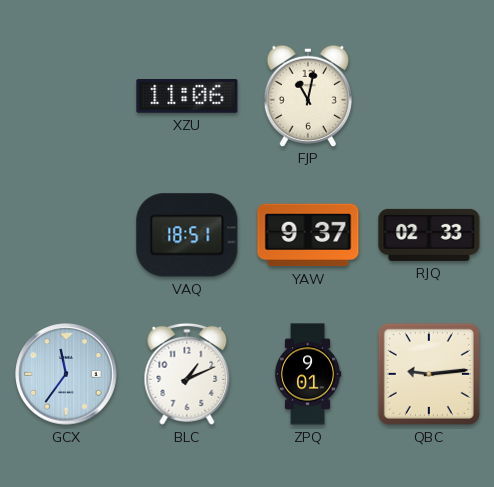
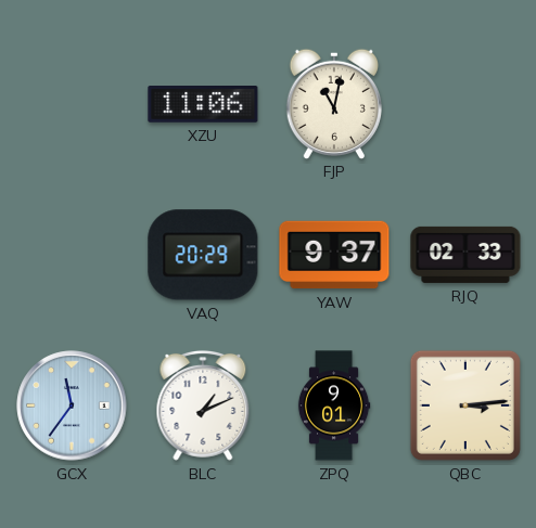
VAQ: 18:51 -> 20:29 (203, 255)
QBC: 9:14 -> 3:14 (465, 405)
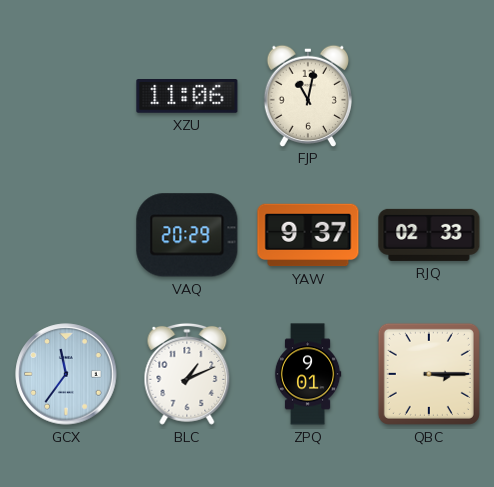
QBC: 3:14 -> 3:15 (429, 374)
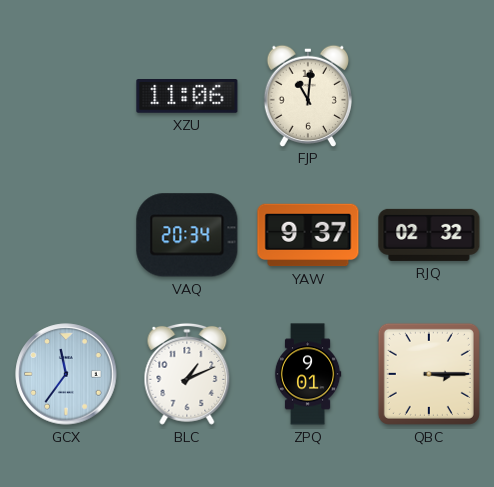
FJP: 11:02 -> 11:01 (307, 95)
VAQ: 20:29 -> 20:34 (187, 235)
RJQ: 02:33 -> 02:32 (429, 235)
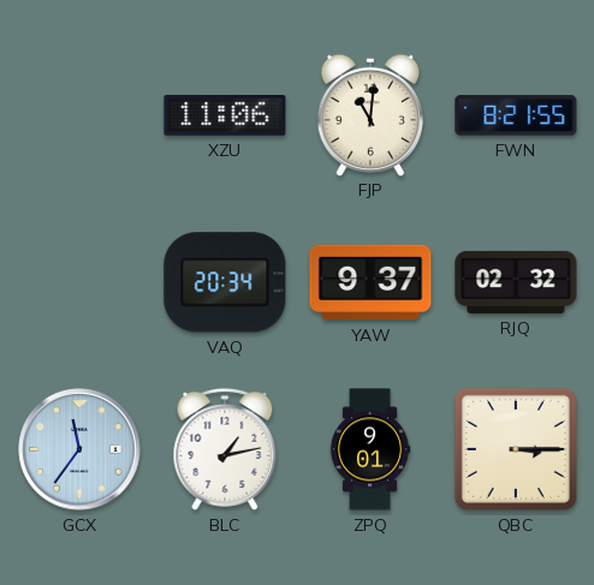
FWN: none -> 8:21 (516, 115)
BLC: 1:11 -> 1:13 (225, 449)
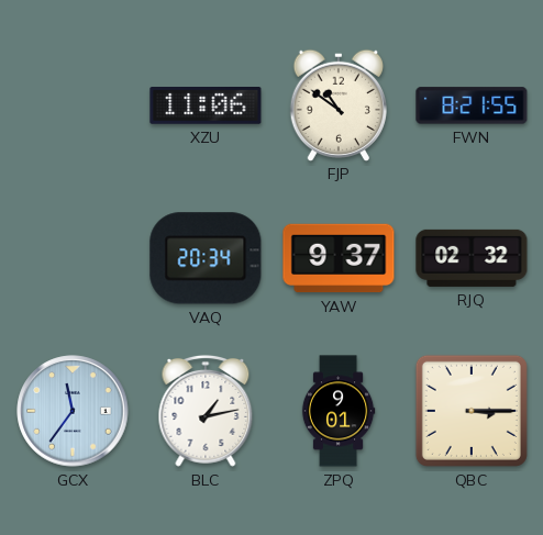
FJP: 11:01 -> 10:51 (337, 104)
